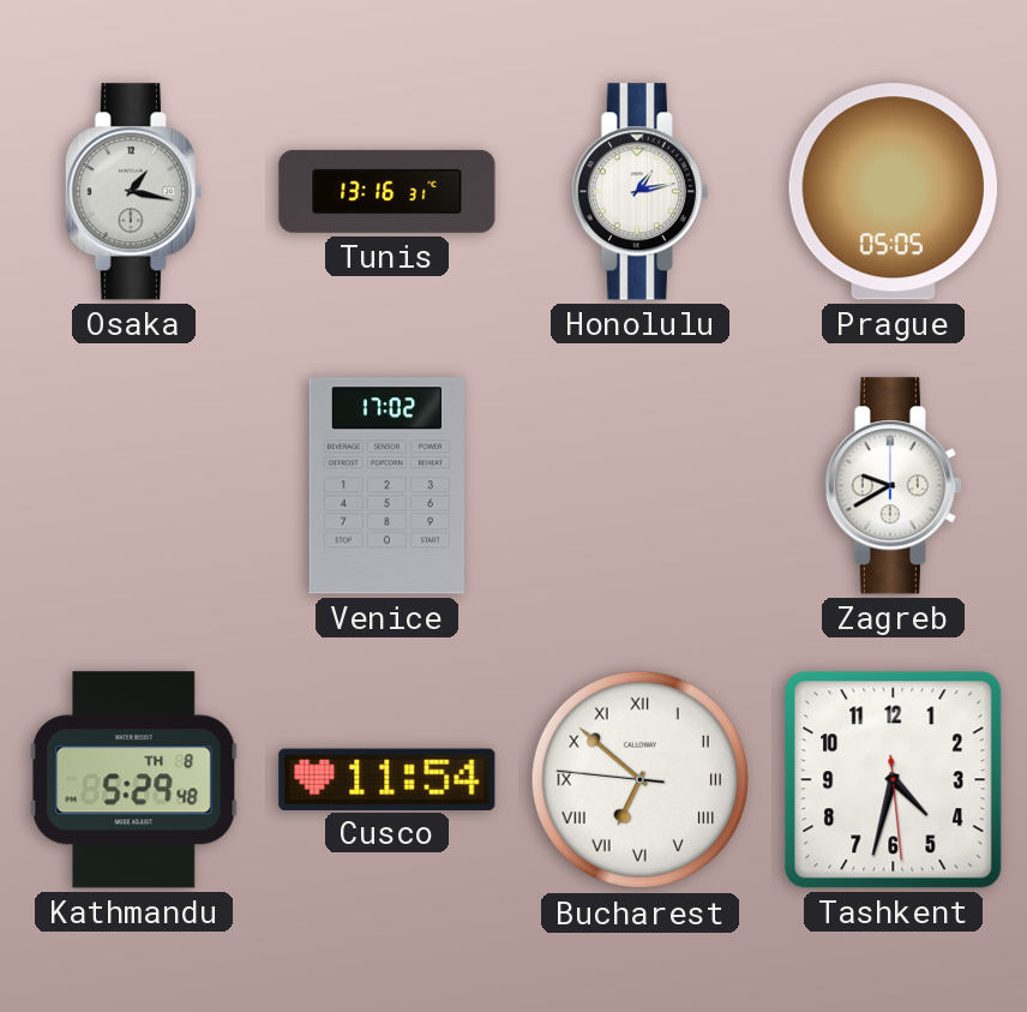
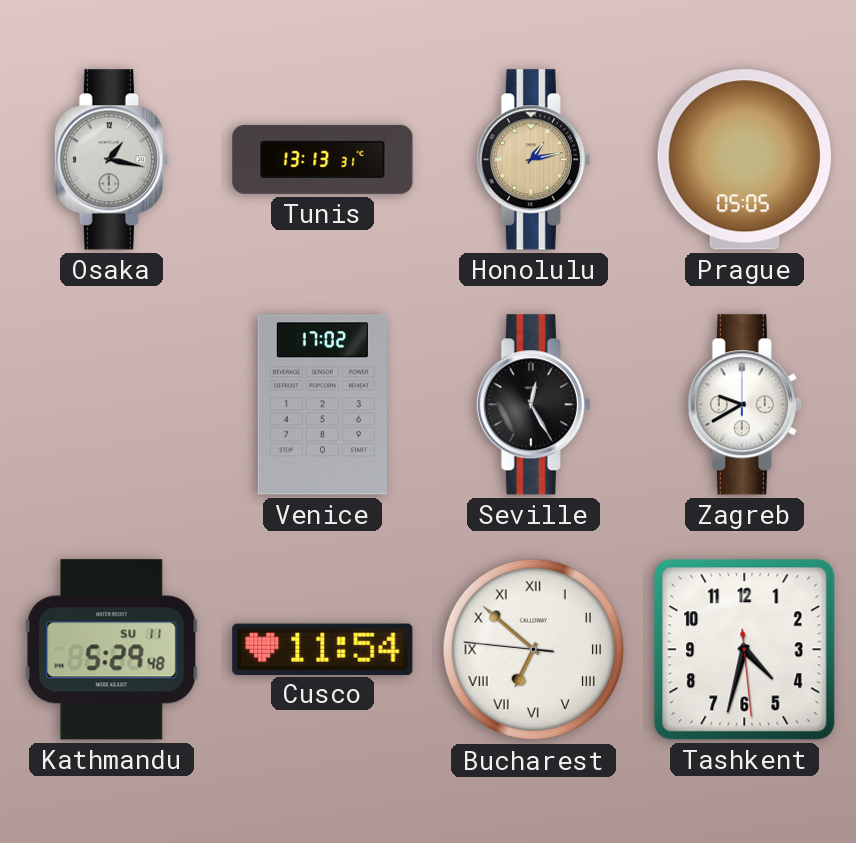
Tunis: 13:16 -> 13:13 (323, 159)
Honolulu dial: white -> champagne (533, 160)
Seville: none -> 12:25 (533, 405)
Kathmandu date: TH 8 -> SU 11 (112, 650)
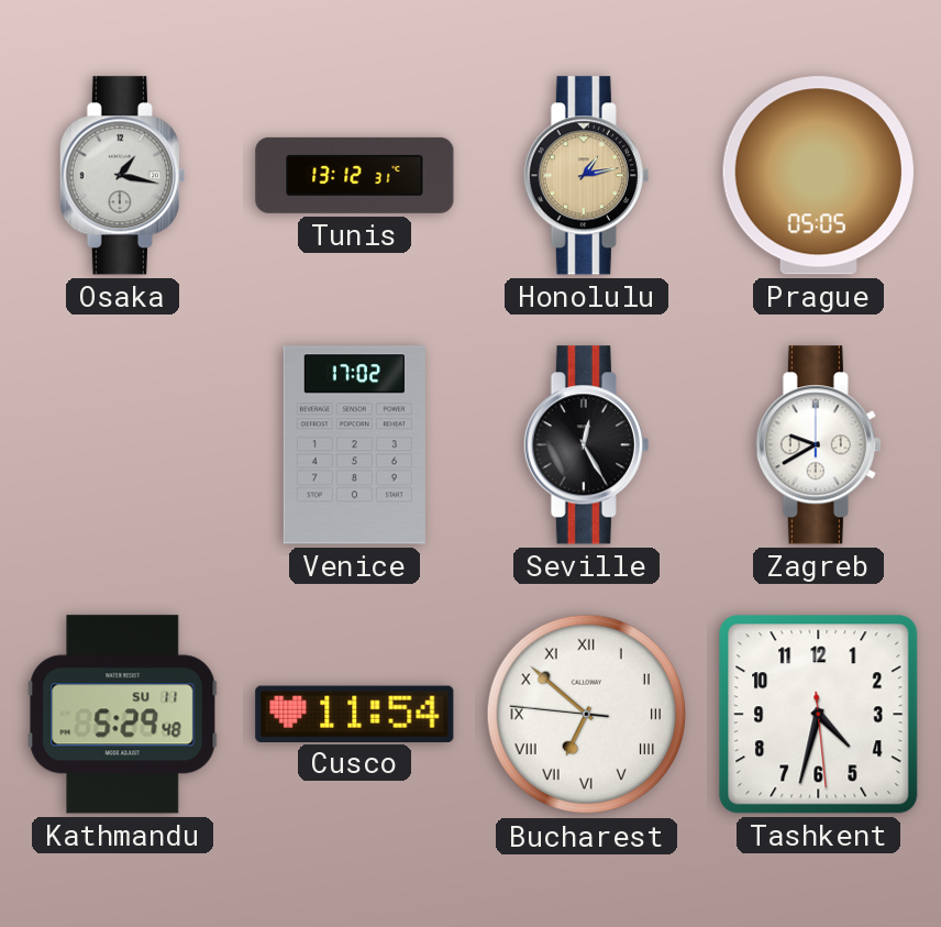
Tunis: 13:13 -> 13:12 (355, 175)
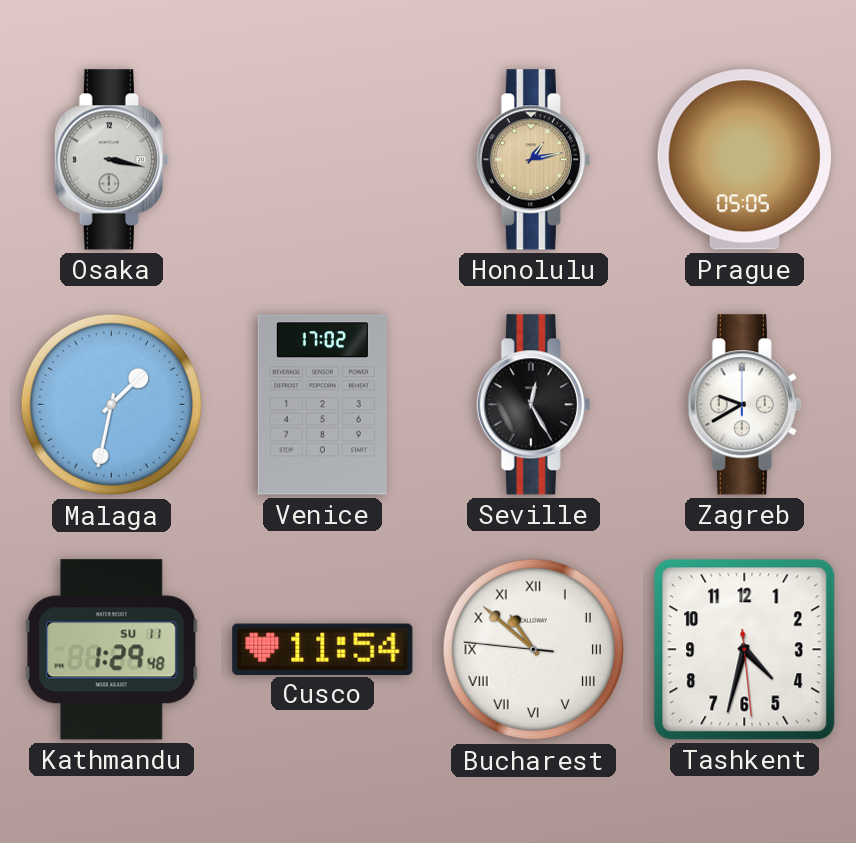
Osaka: 1:17 -> 3:17 (111, 160)
Tunis: 13:12 -> none (355, 175)
Malaga: none -> 1:32 (112, 405)
Kathmandu: 5:29 -> 1:29 (112, 650)
Bucharest: 6:51 -> 10:51 (534, 650)
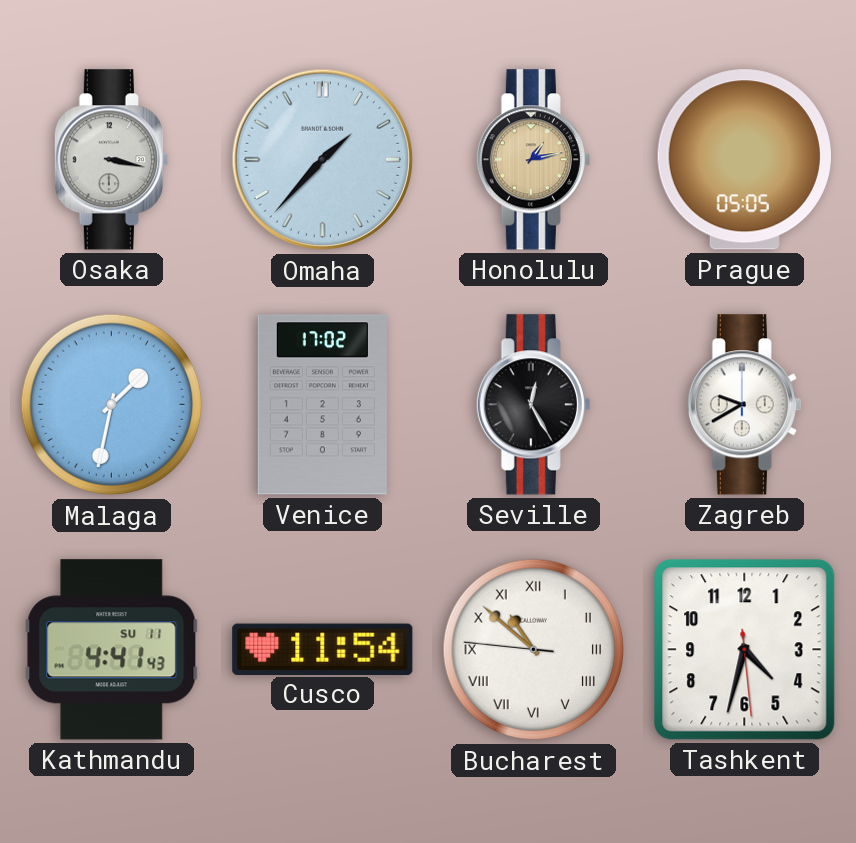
Omaha: none -> 1:37 (323, 160)
Kathmandu: 1:29 -> 4:41 (112, 650)
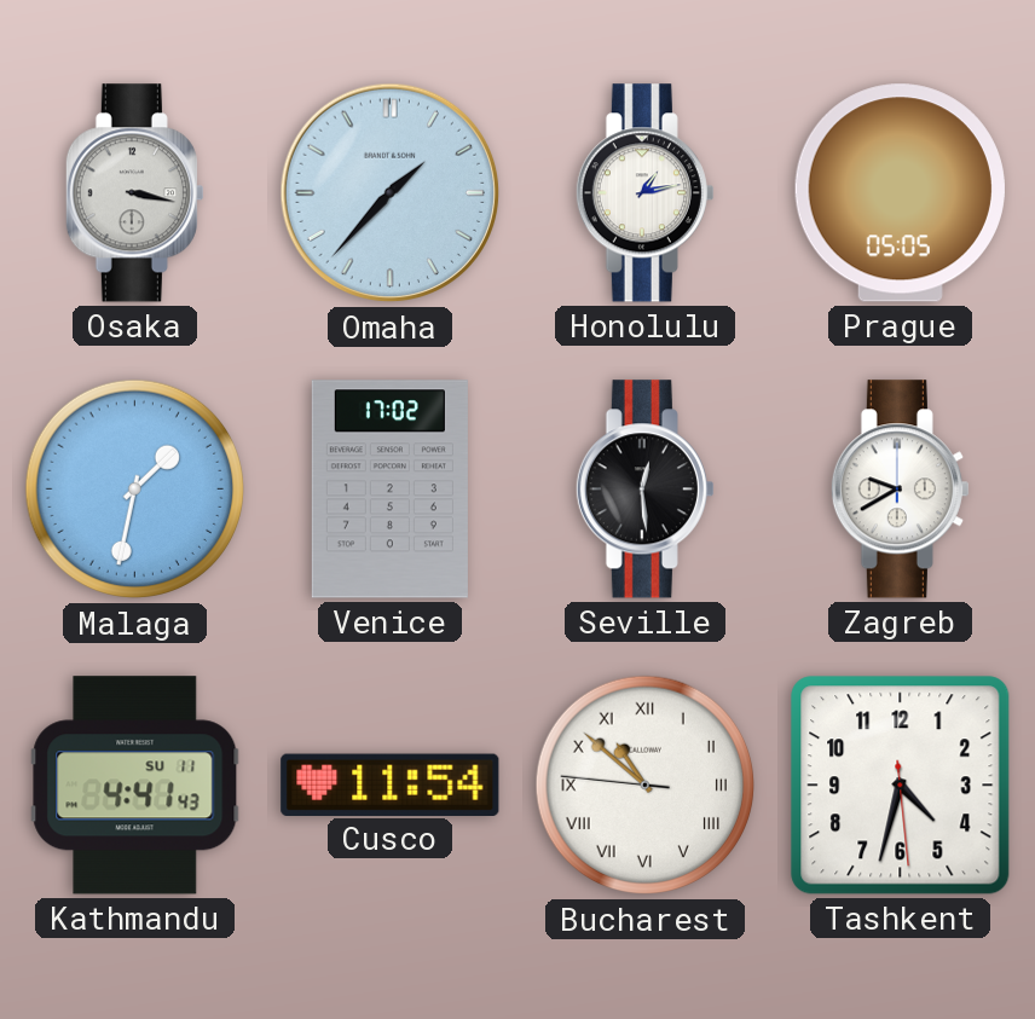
Honolulu dial: champagne -> white (644, 193)
Seville: 12:25 -> 12:29 (644, 490)
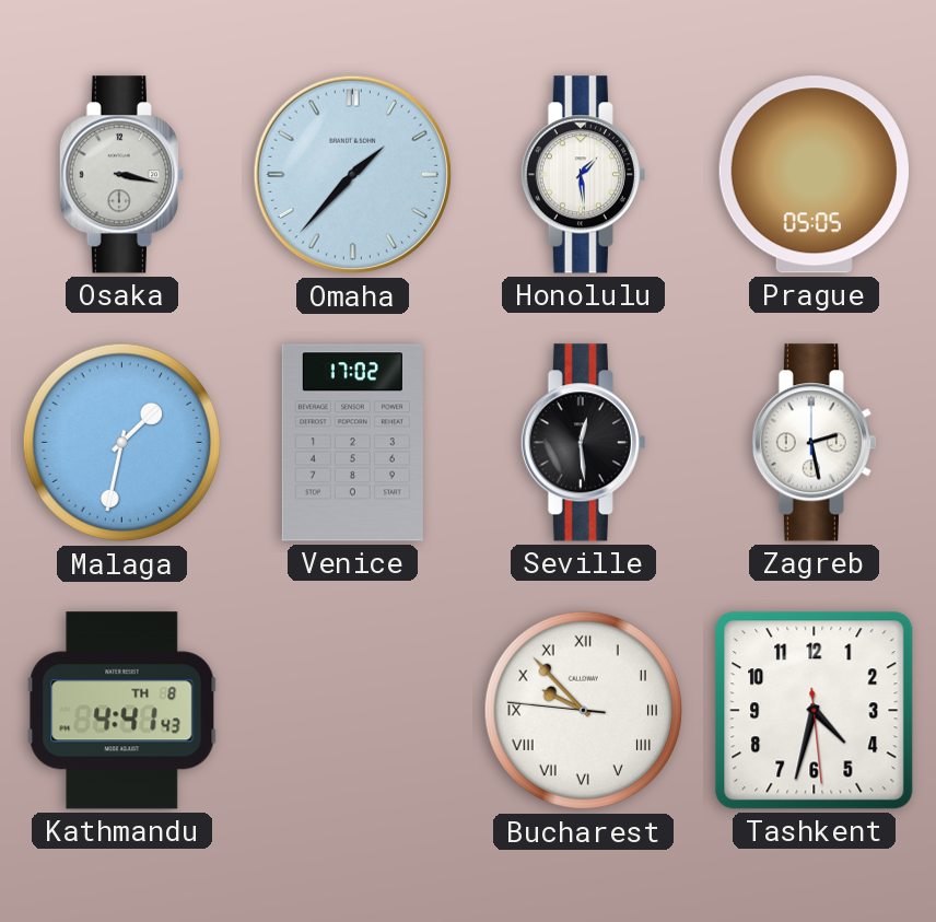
Honolulu: 1:13 -> 1:29 (583, 175)
Zagreb: 9:40 -> 2:28 (814, 443)
Kathmandu date: SU 11 -> TH 8 (122, 711)
Cusco: 11:54 -> none (391, 784)
Bucharest: 10:51 -> 9:52 (584, 711)
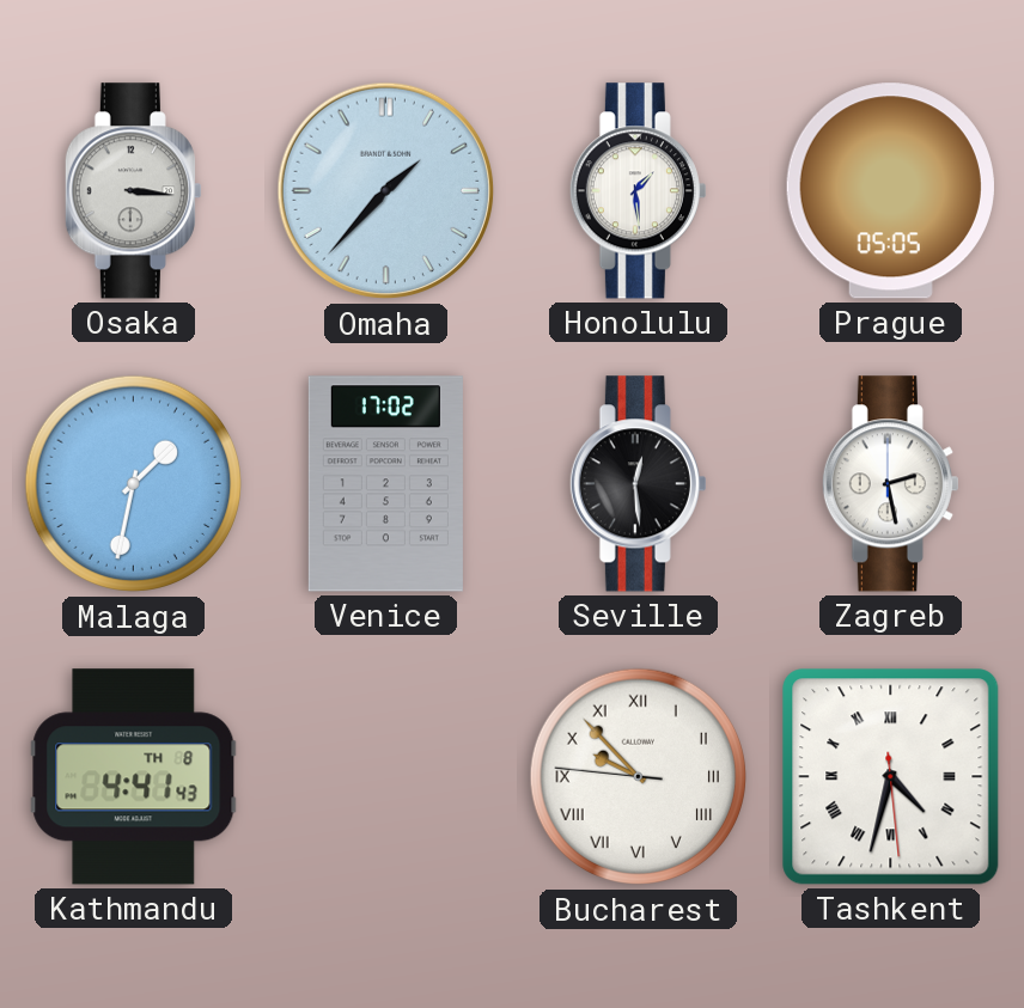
Osaka: 3:17 -> 3:16 (133, 191)
Tashkent numerals: Arabic -> Roman (891, 777)
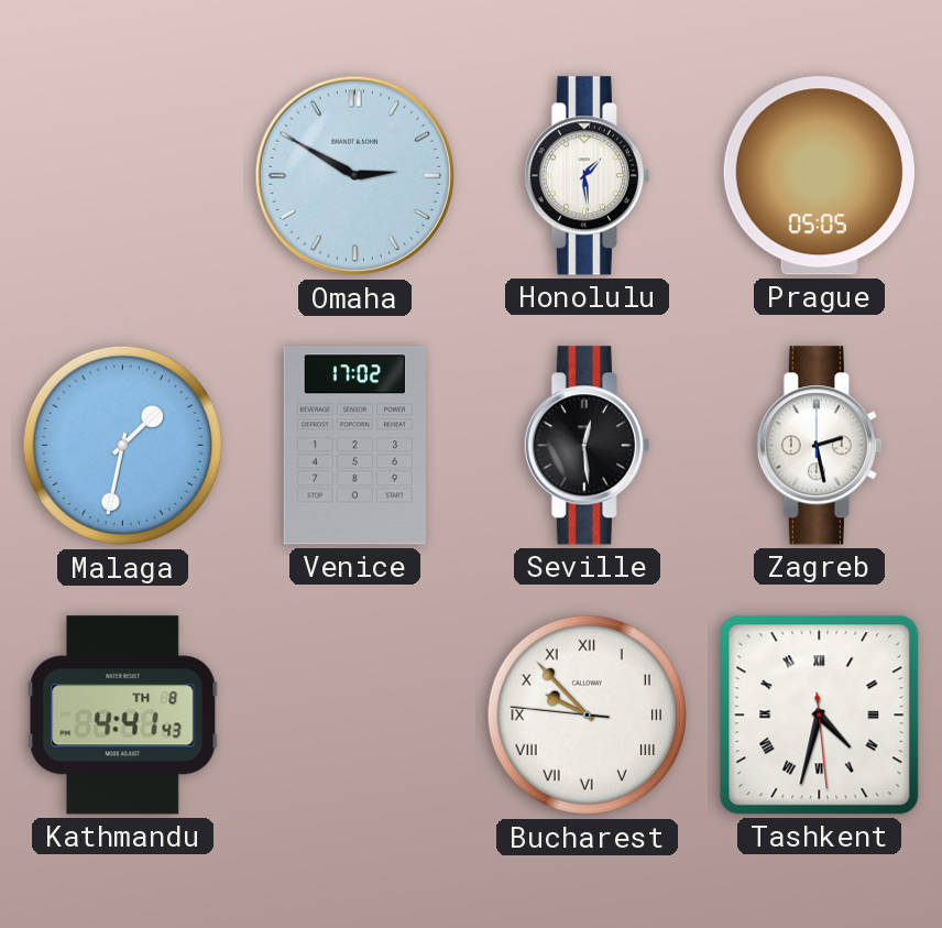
Osaka: 3:16 -> none (133, 191)
Omaha: 1:37 -> 2:50 (355, 176)
